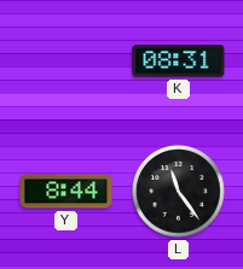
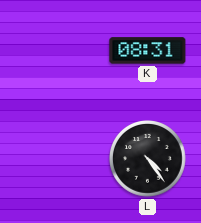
Y: 8:44 -> none (66, 192)
L: 11:24 -> 4:24 (148, 159)
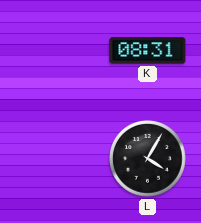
L: 4:24 -> 4:05 (148, 159)
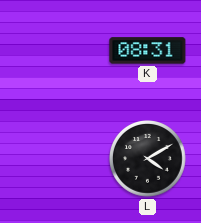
L: 4:05 -> 4:10 (148, 159)
